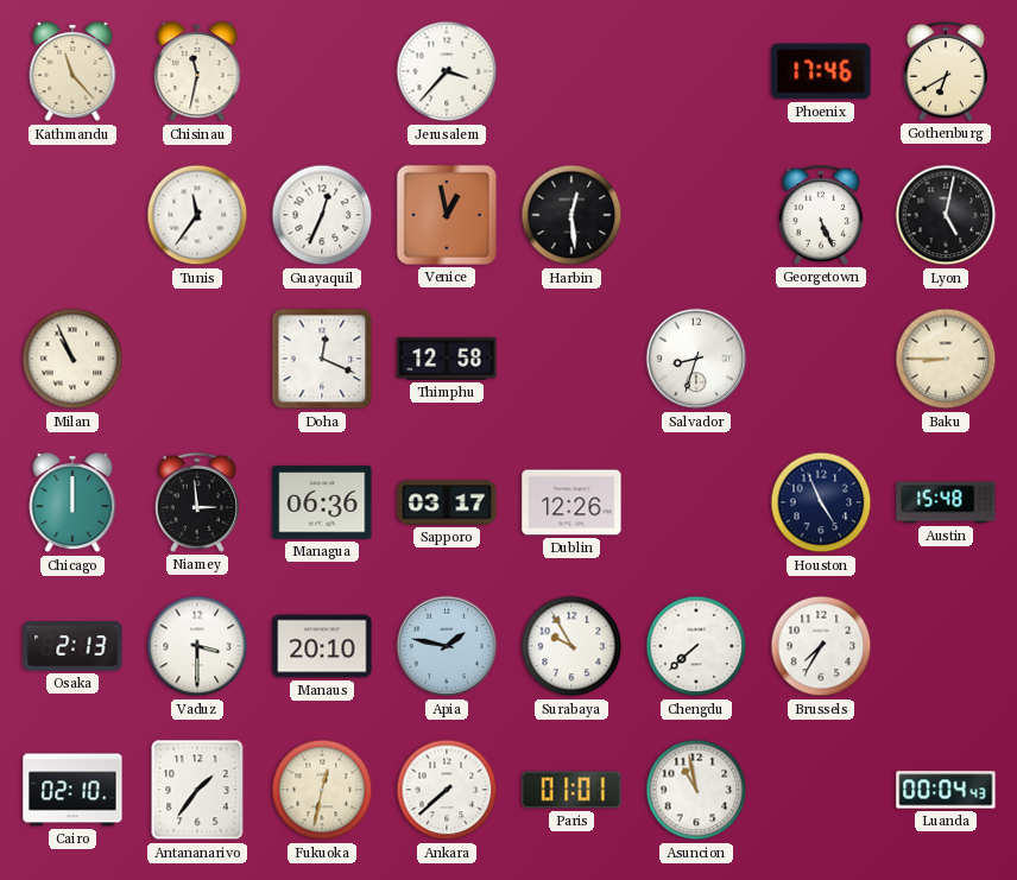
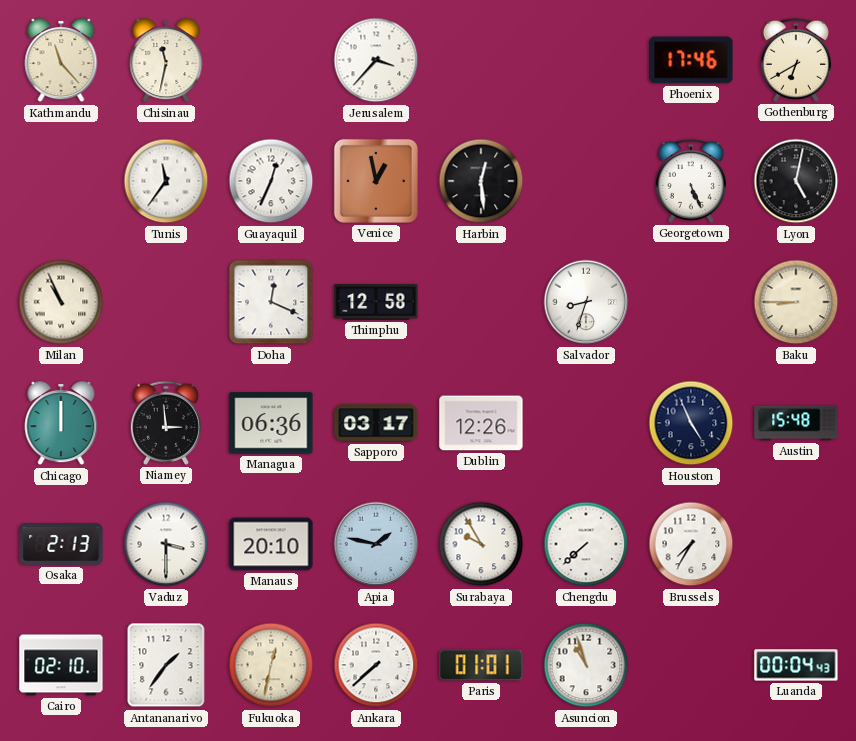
Asuncion: 10:58 -> 10:57 (586, 665)
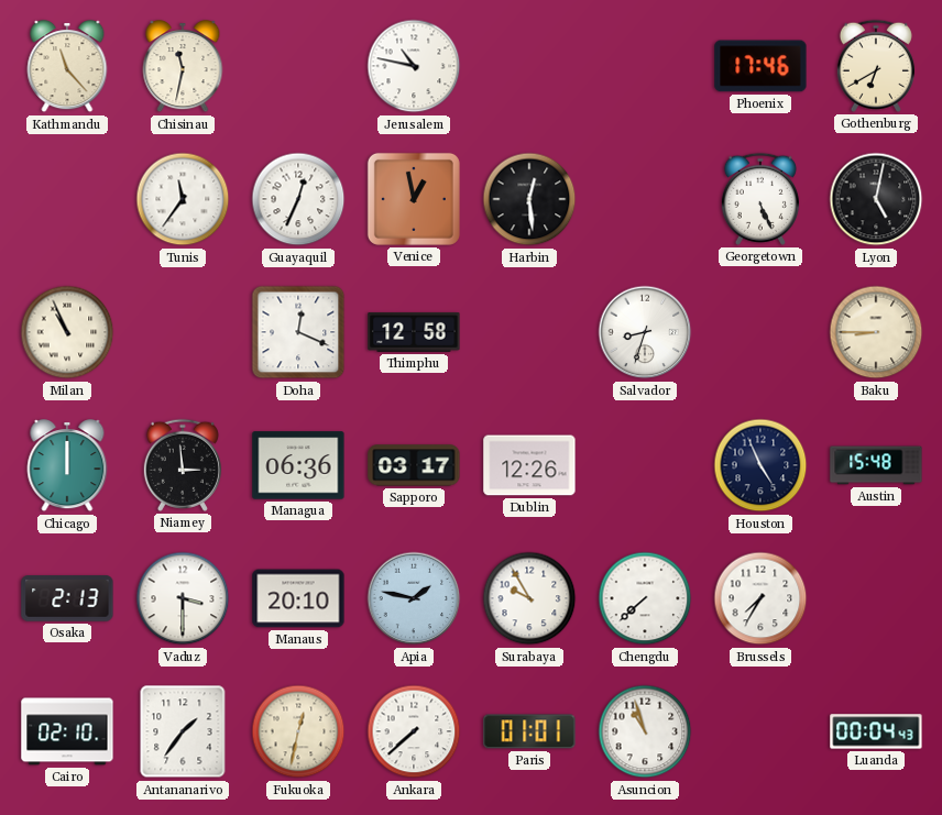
Jerusalem: 3:37 -> 10:47 (414, 66)
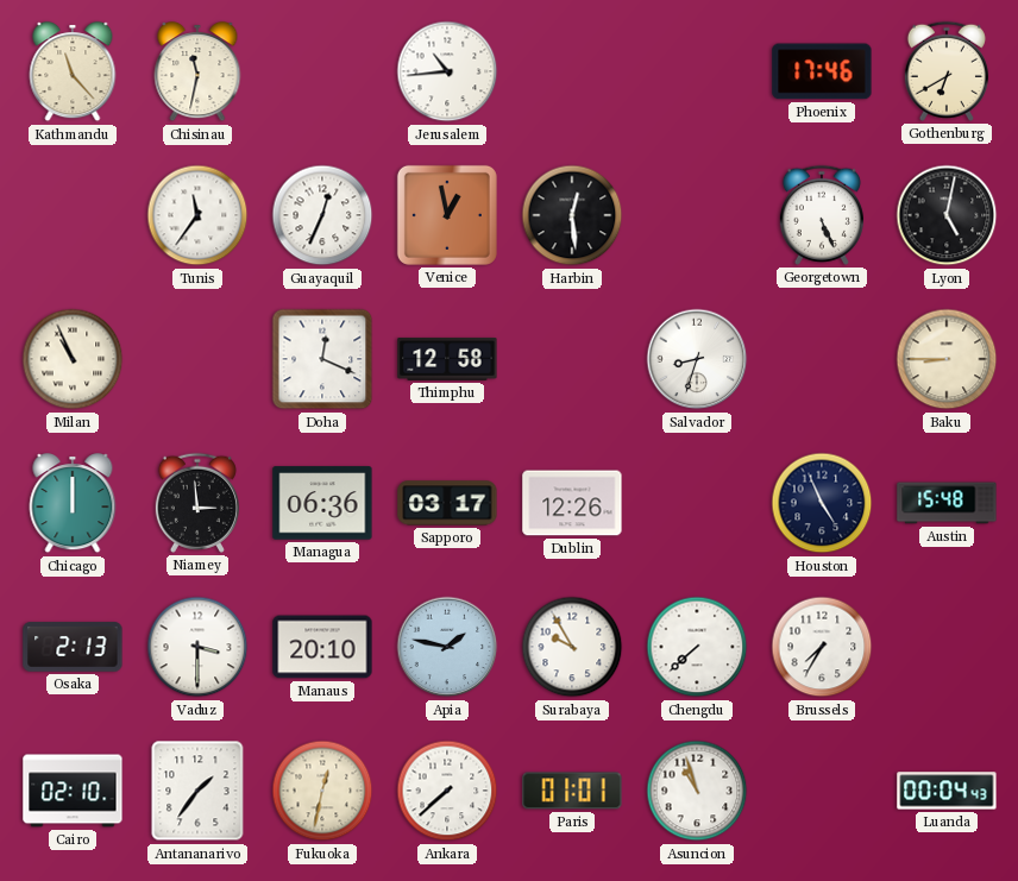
Jerusalem: 10:47 -> 10:44 (447, 71)
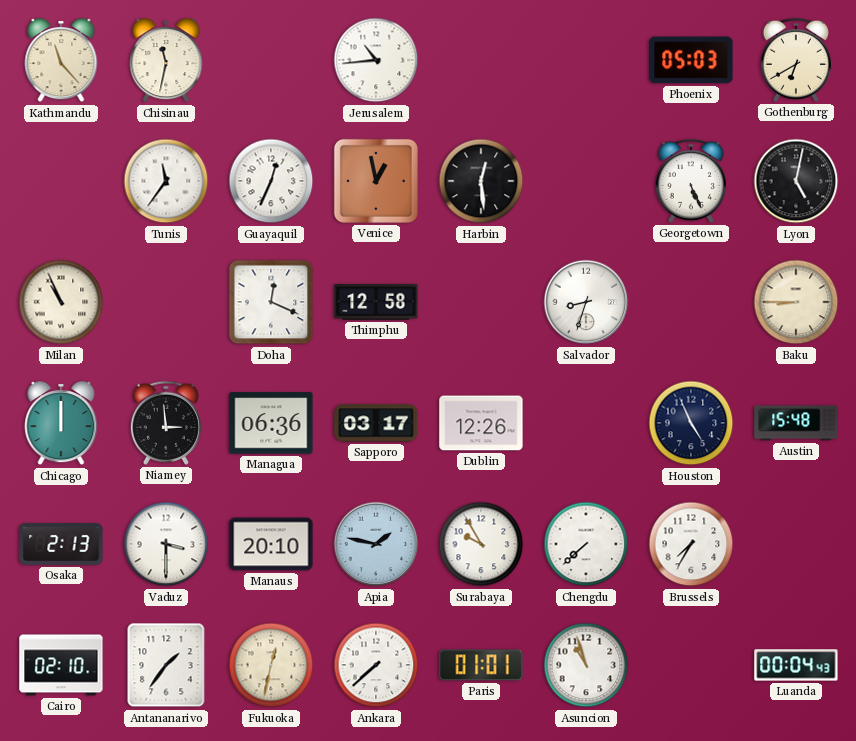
Phoenix: 17:46 -> 05:03 (691, 60)
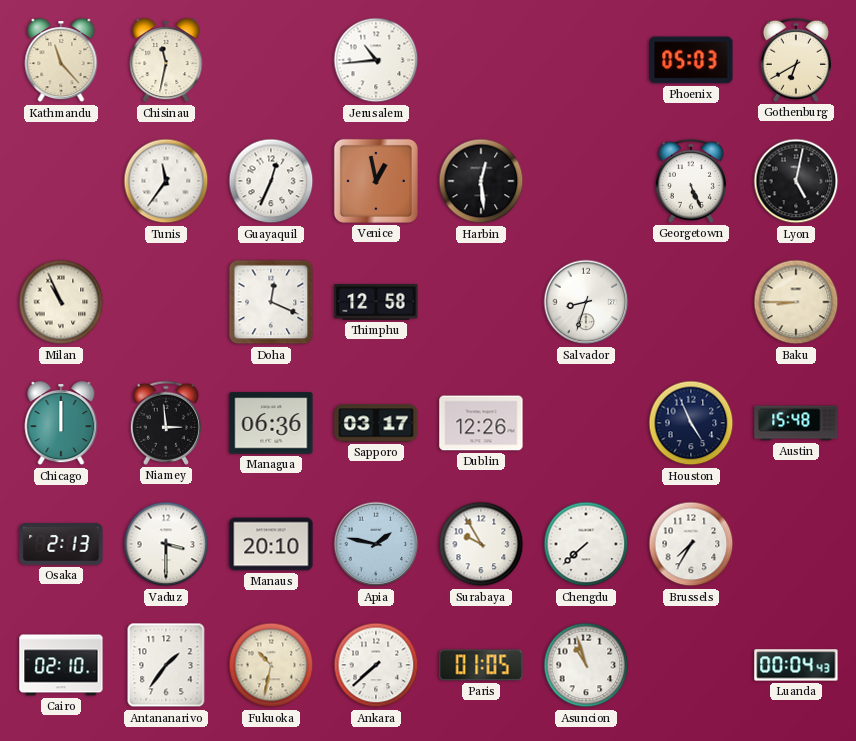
Fukuoka: 12:32 -> 10:32 (271, 665)
Paris: 01:01 -> 01:05 (481, 665)
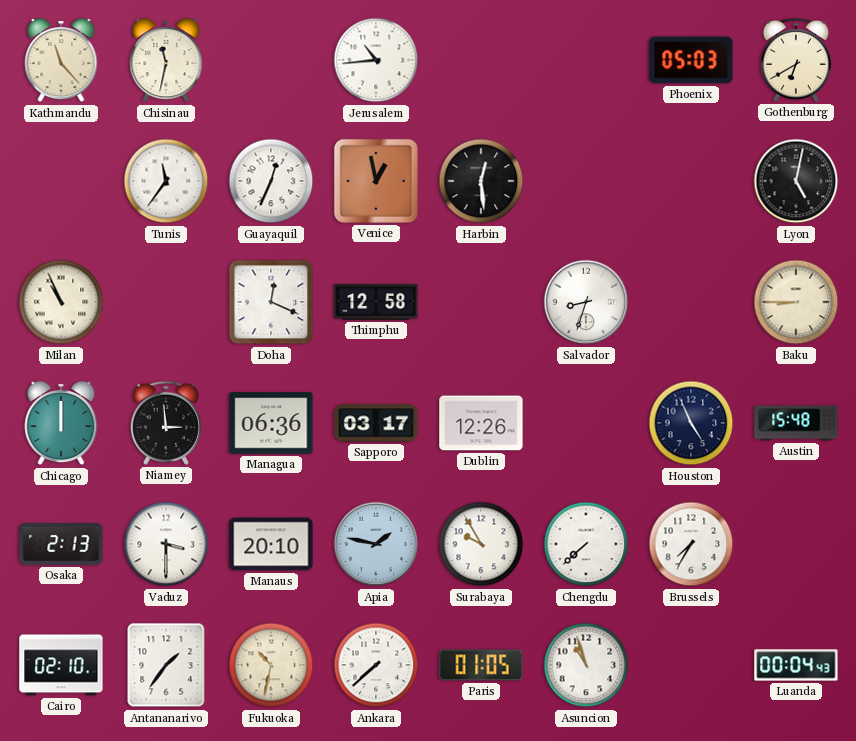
Georgetown: 5:26 -> none (691, 181)
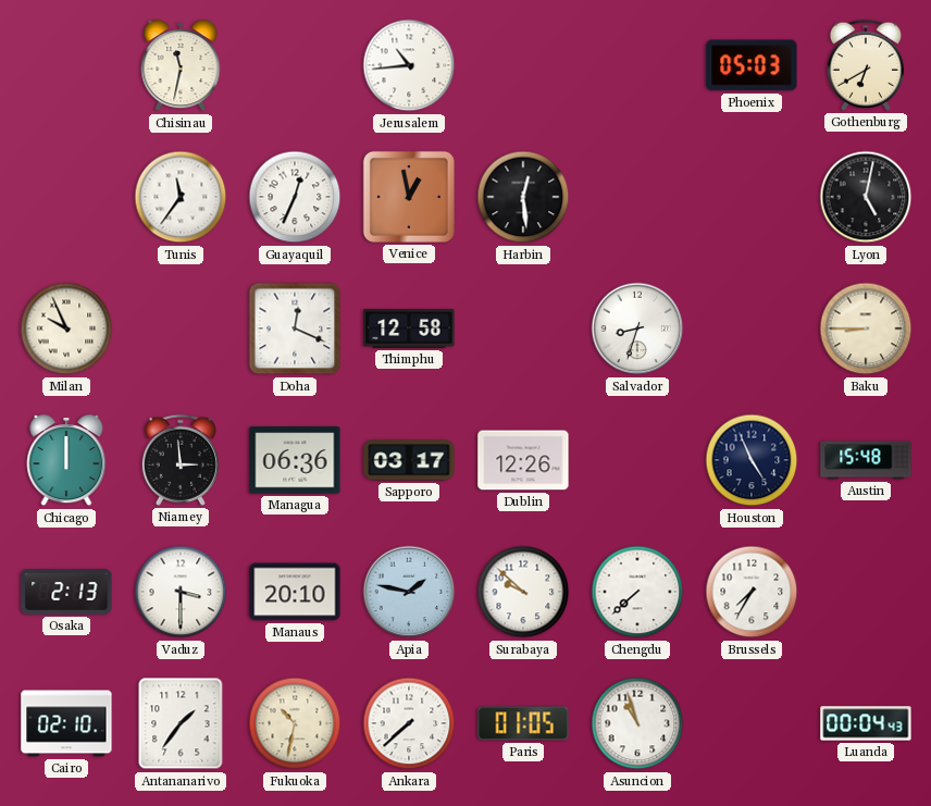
Kathmandu: 11:23 -> none (61, 61)
Milan: 10:56 -> 9:56 (66, 328)
Surabaya: 9:55 -> 9:52 (523, 592)
